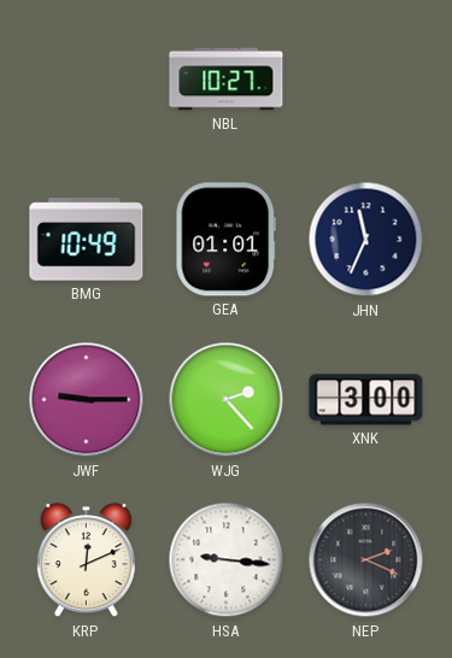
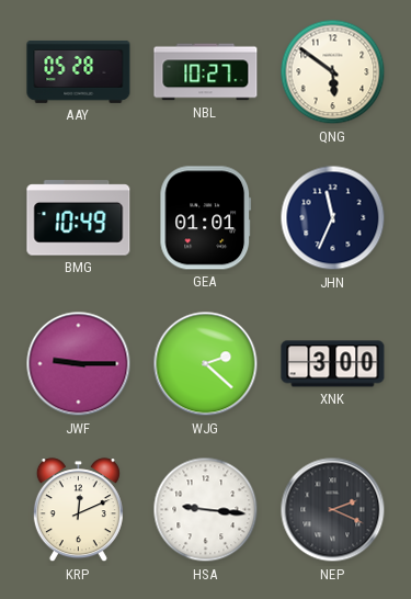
AAY: none -> 05:28 (79, 71)
QNG: none -> 5:51 (333, 72)
WJG: 2:23 -> 2:22 (206, 364)
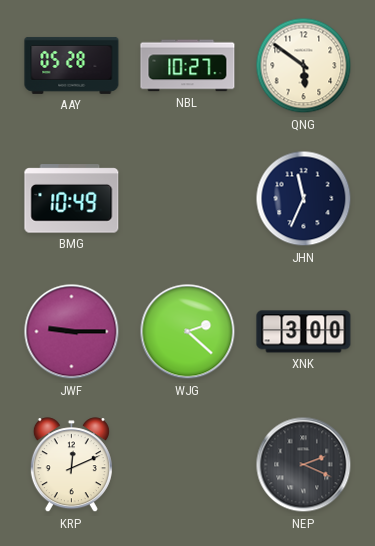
GEA: 01:01 -> none (206, 218)
HSA: 9:16 -> none (206, 510)
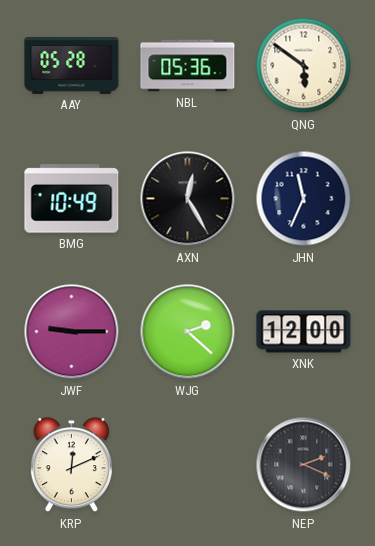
NBL: 10:27 -> 05:36 (188, 66)
AXN: none -> 12:25 (188, 199)
XNK: 3:00 -> 12:00 (304, 332)
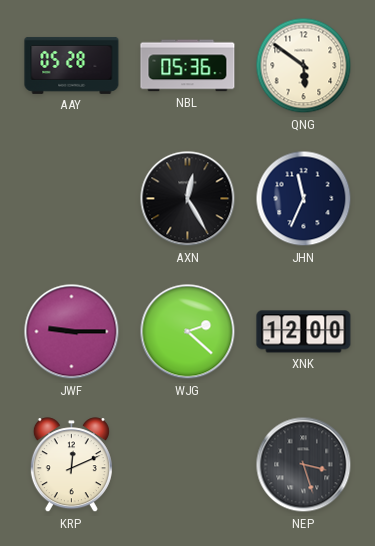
BMG: 10:49 -> none (72, 199)
NEP: 2:19 -> 3:27 (304, 465)
